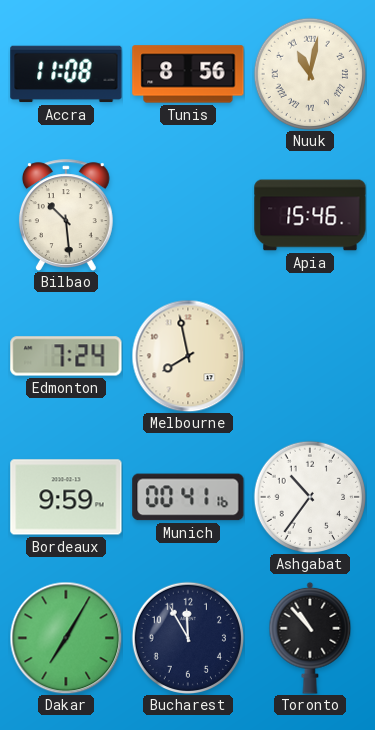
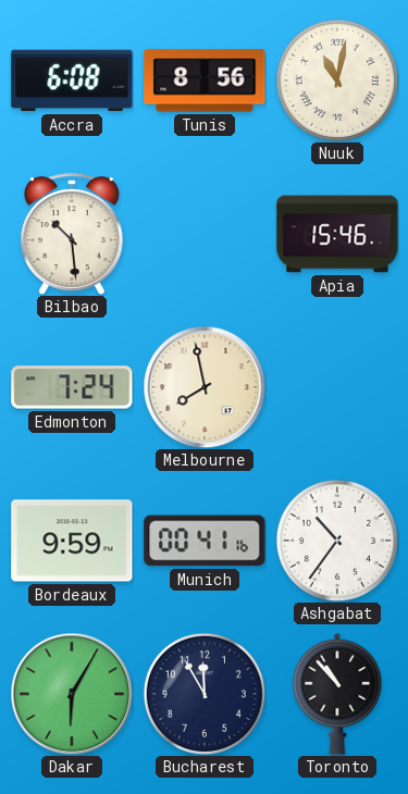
Accra: 11:08 -> 6:08 (72, 80)
Dakar: 7:05 -> 6:05 (72, 694)
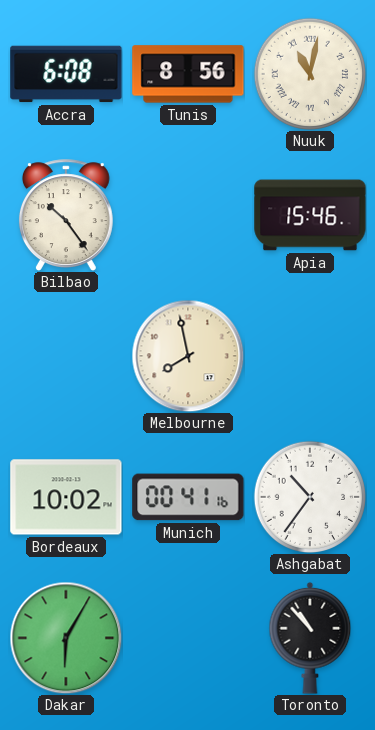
Bilbao: 10:29 -> 10:24 (66, 215)
Edmonton: 7:24 -> none (72, 387)
Bordeaux: 9:59 -> 10:02 (66, 497)
Bucharest: 11:55 -> none (203, 693)
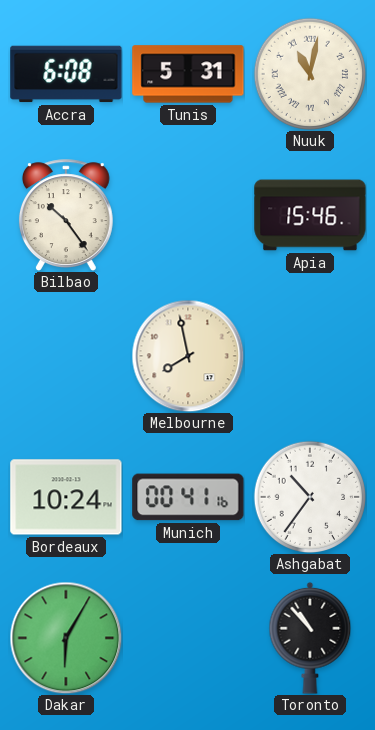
Tunis: 8:56 -> 5:31 (188, 74)
Bordeaux: 10:02 -> 10:24 (66, 497)
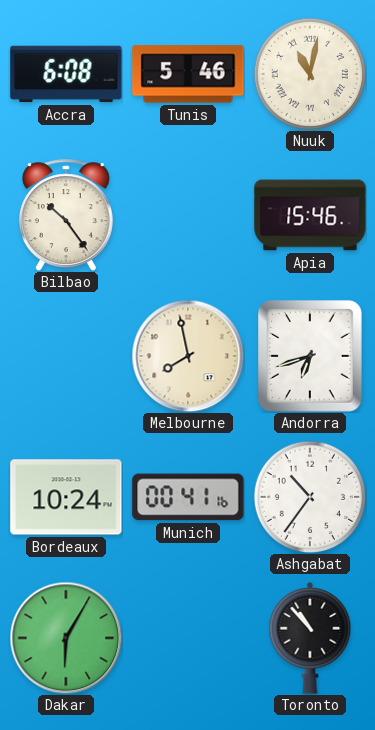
Tunis: 5:31 -> 5:46 (188, 74)
Andorra: none -> 6:42 (311, 357)
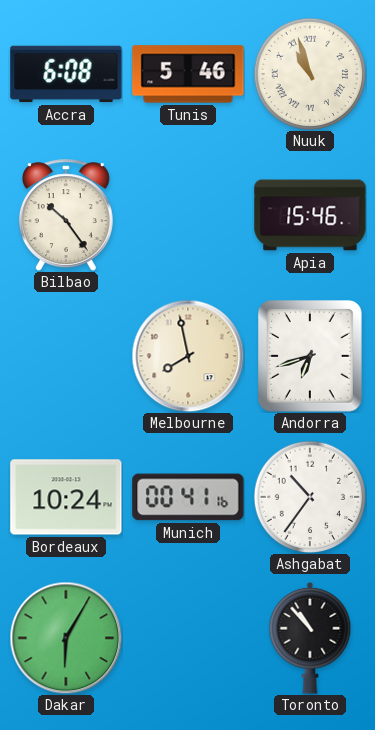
Nuuk: 11:02 -> 10:57 (309, 73)
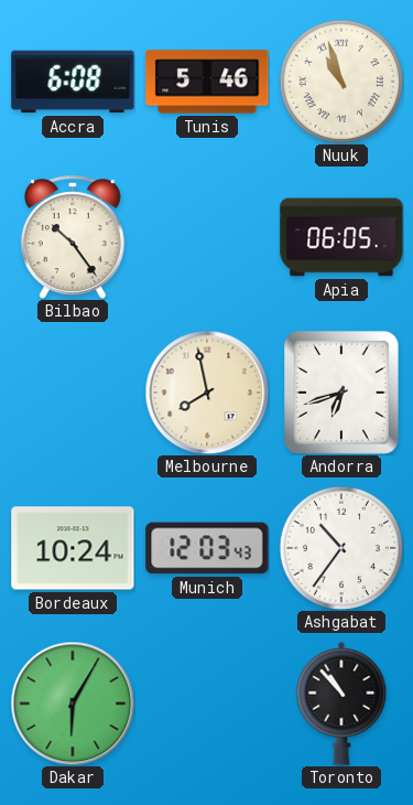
Apia: 15:46 -> 06:05 (341, 237)
Munich: 00:41 -> 12:03 (207, 548)
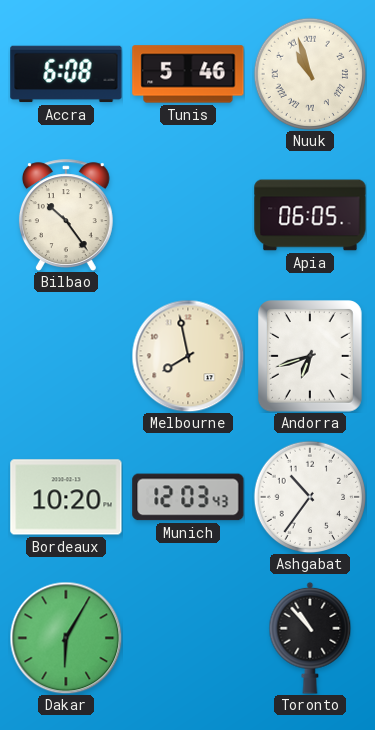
Bordeaux: 10:24 -> 10:20 (66, 497)
